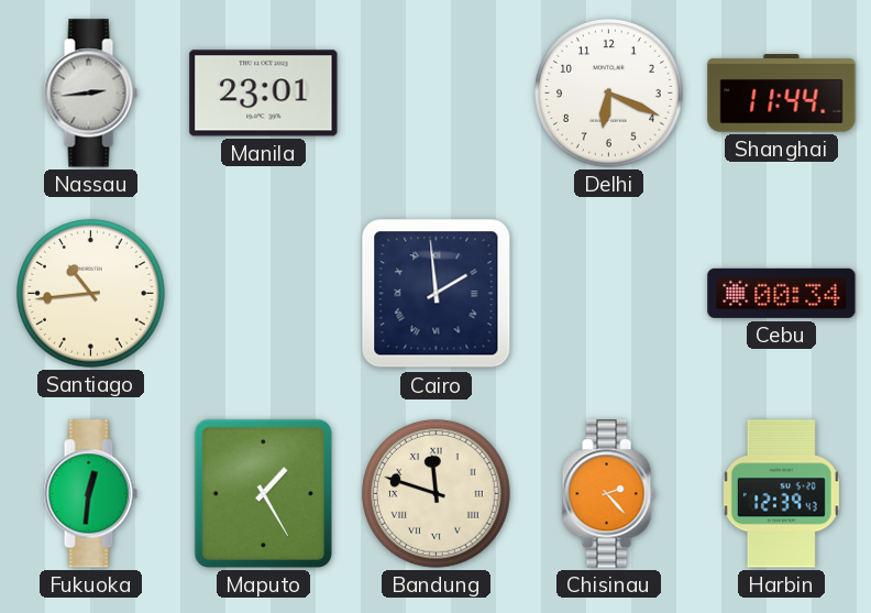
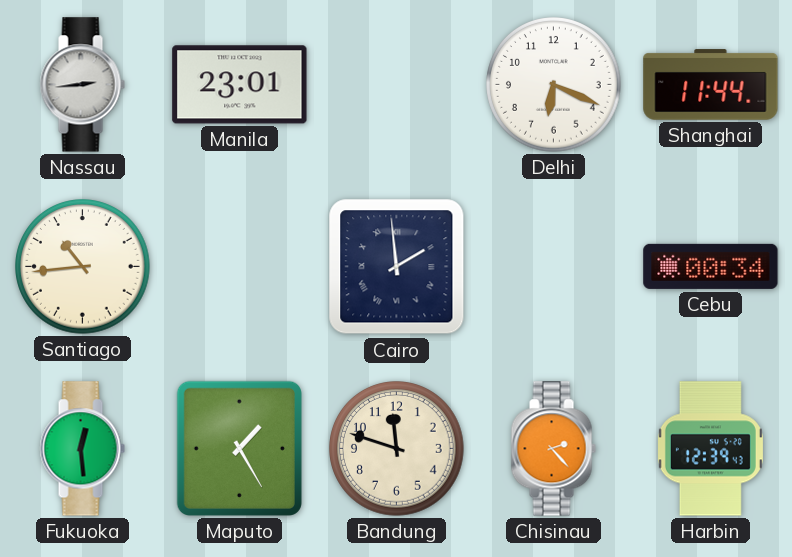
Fukuoka: 12:31 -> 12:29 (82, 449)
Bandung numerals: Roman -> Arabic (397, 449)
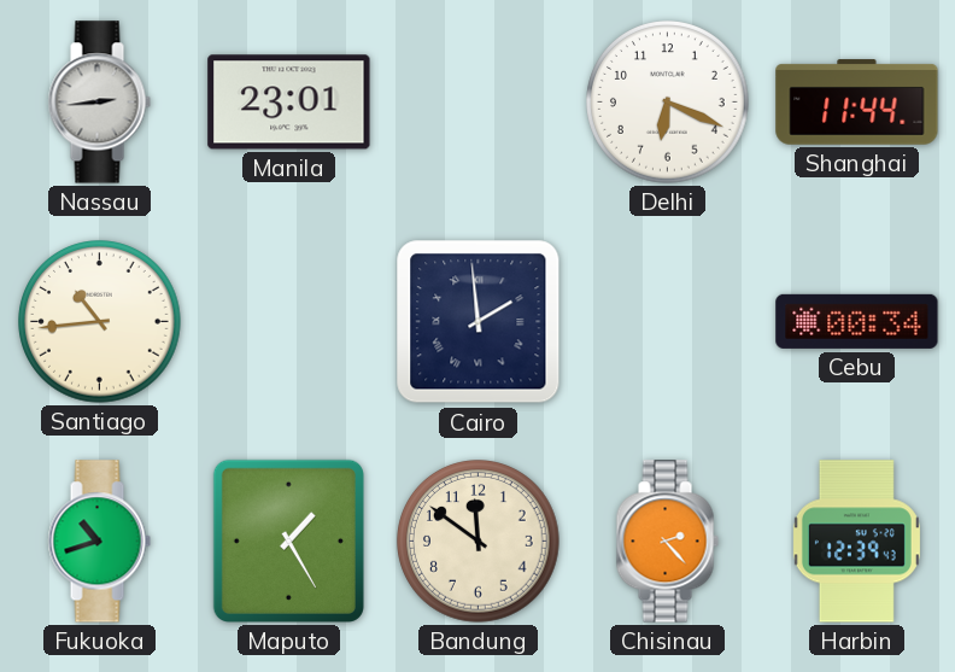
Fukuoka: 12:29 -> 10:42 (99, 542)
Bandung: 11:48 -> 11:51 (479, 542)
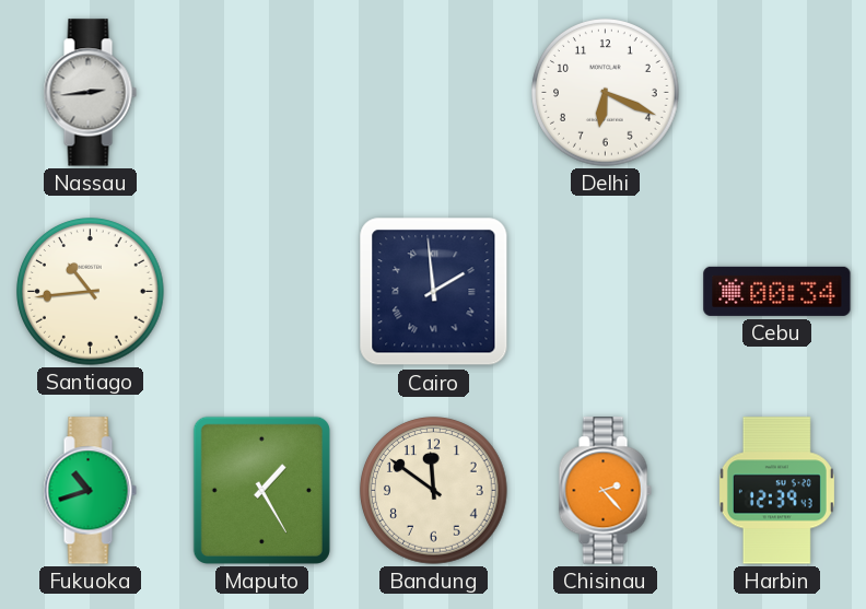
Manila: 23:01 -> none (289, 103)
Shanghai: 11:44 -> none (857, 103)
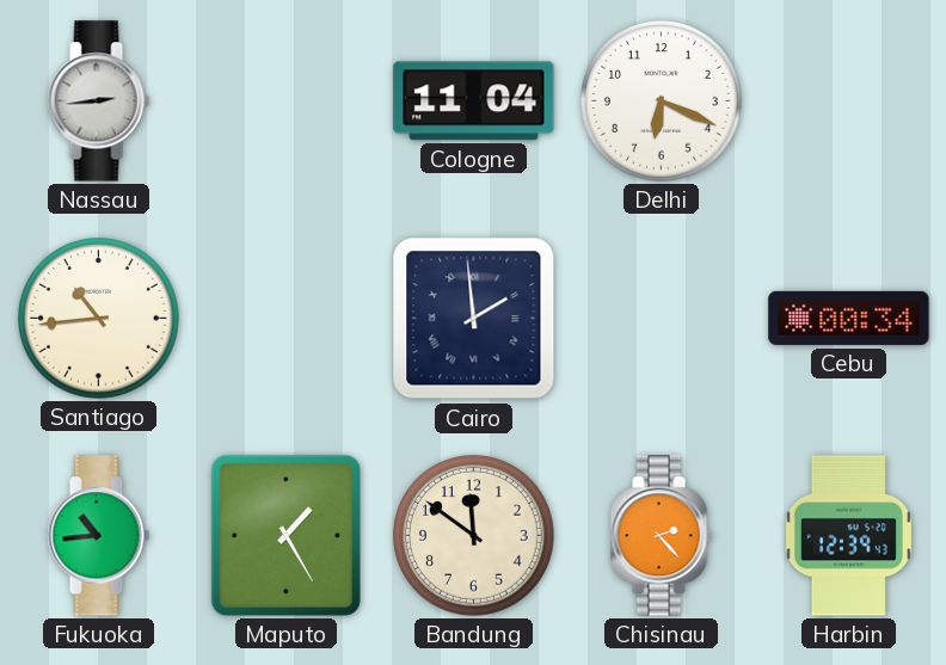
Cologne: none -> 11:04 (474, 101)
Fukuoka: 10:42 -> 10:44 (98, 536)
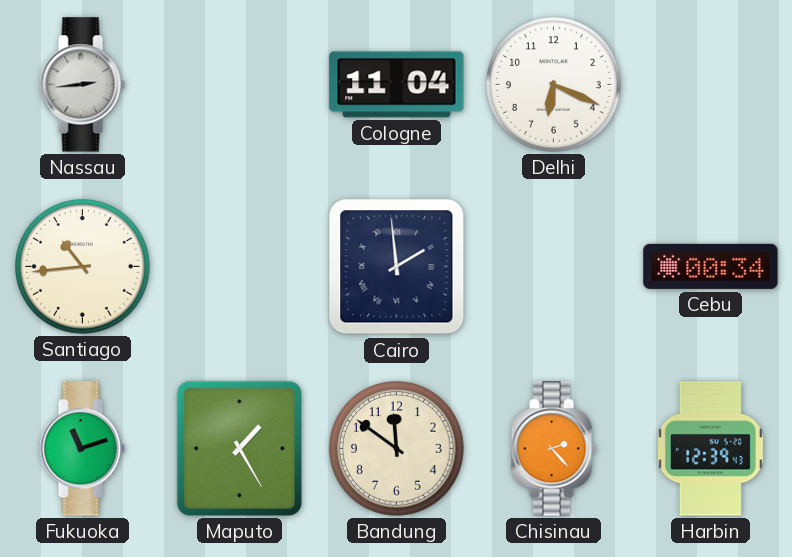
Fukuoka: 10:44 -> 11:12 (82, 449)
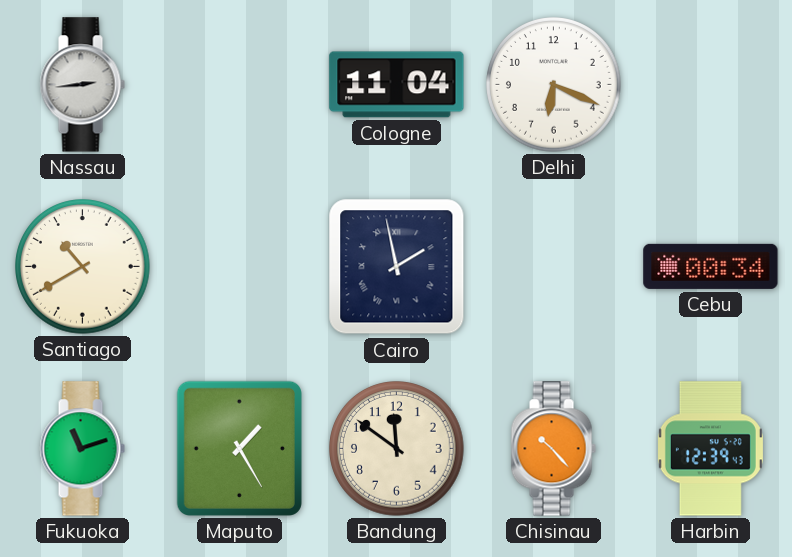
Santiago: 10:44 -> 10:40 (83, 267)
Cairo: 1:59 -> 1:58 (397, 267)
Chisinau: 2:23 -> 10:23 (553, 449)
